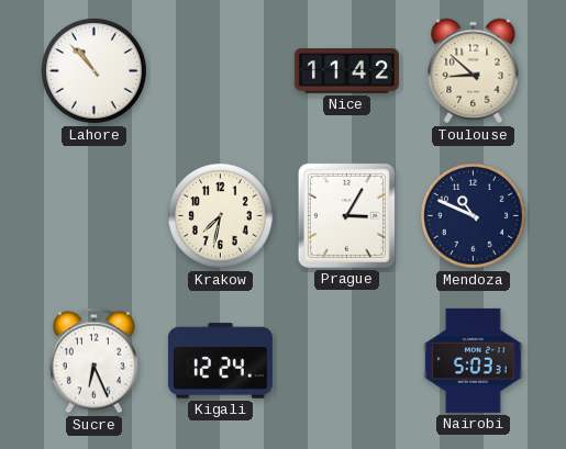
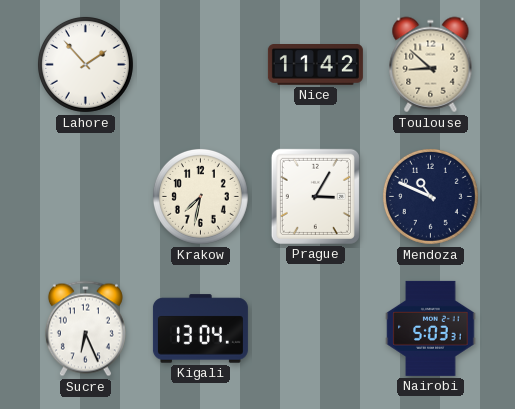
Lahore: 10:53 -> 1:53 (85, 64)
Kigali: 12:24 -> 13:04 (200, 329)
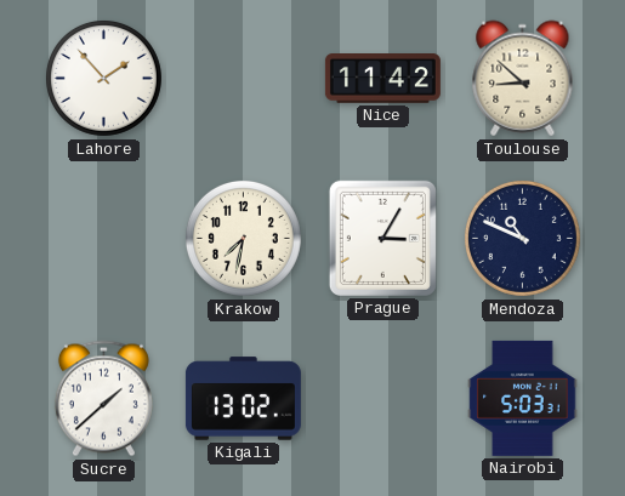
Sucre: 6:26 -> 1:38 (103, 399)
Kigali: 13:04 -> 13:02 (243, 399)
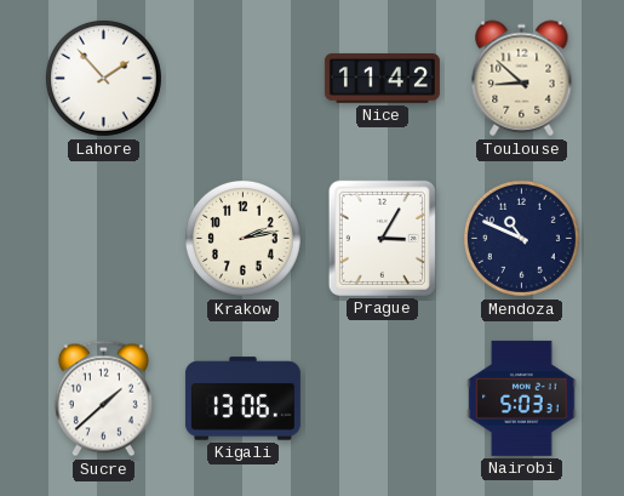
Krakow: 7:32 -> 2:13 (242, 238)
Kigali: 13:02 -> 13:06 (242, 399)
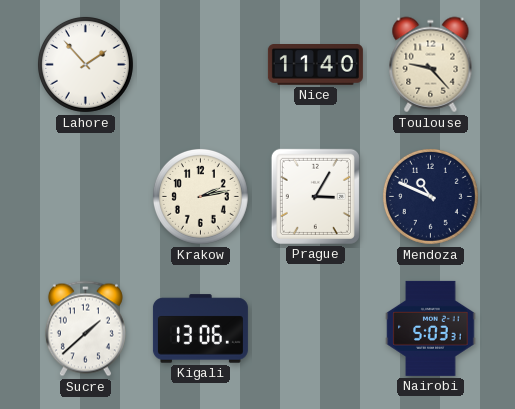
Nice: 11:42 -> 11:40 (315, 65)
Toulouse: 8:52 -> 9:23 (431, 65)
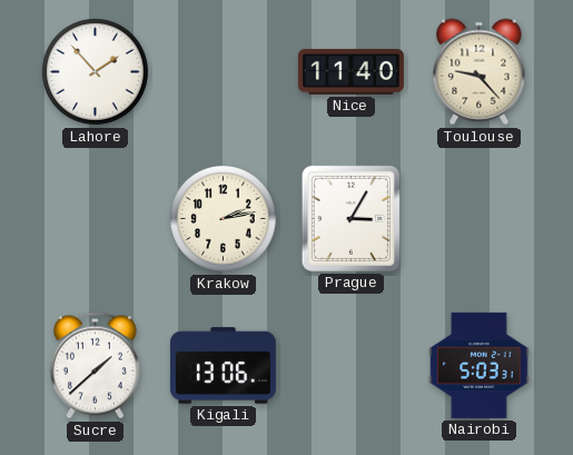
Mendoza: 10:49 -> none (430, 196)
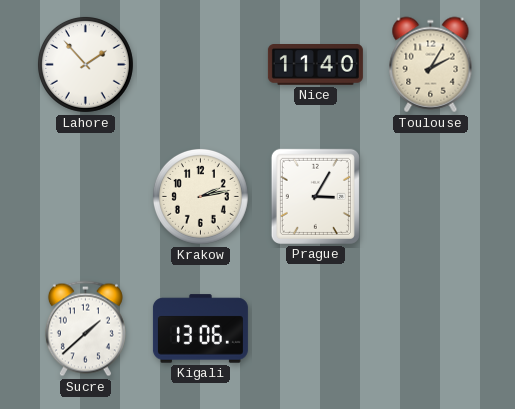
Toulouse: 9:23 -> 2:05 (431, 65)
Nairobi: 5:03 -> none (480, 365)
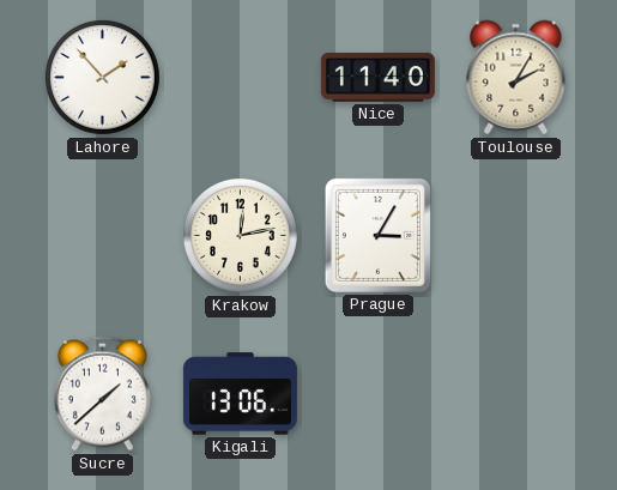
Krakow: 2:13 -> 12:13 (240, 235)
